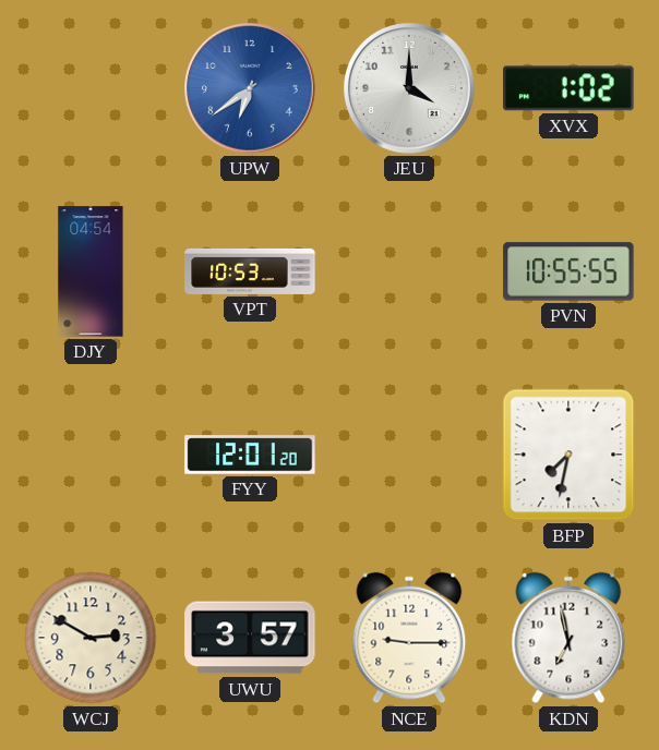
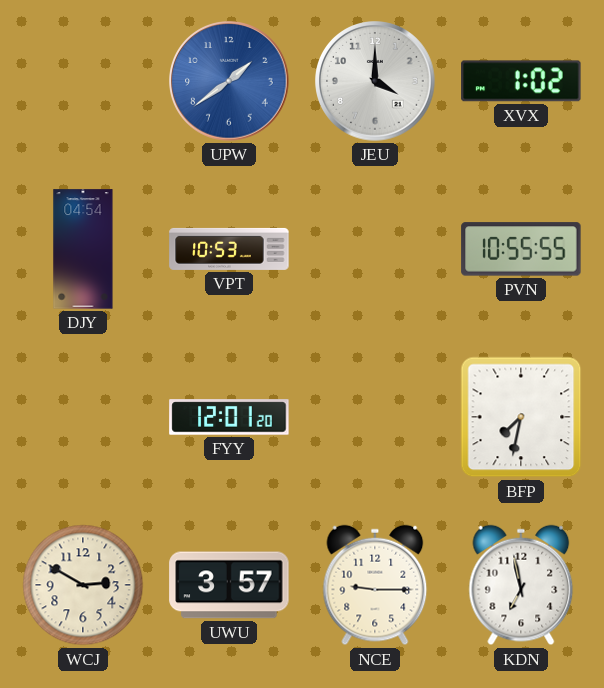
UPW: 6:39 -> 1:39 (229, 81)
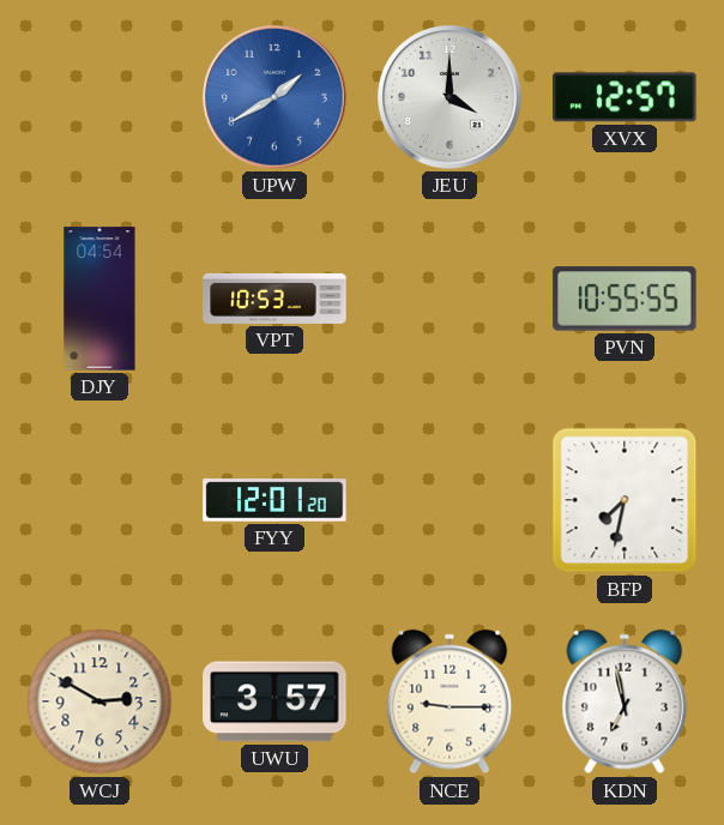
UPW: 1:39 -> 1:40 (274, 97)
XVX: 1:02 -> 12:57 (625, 97)
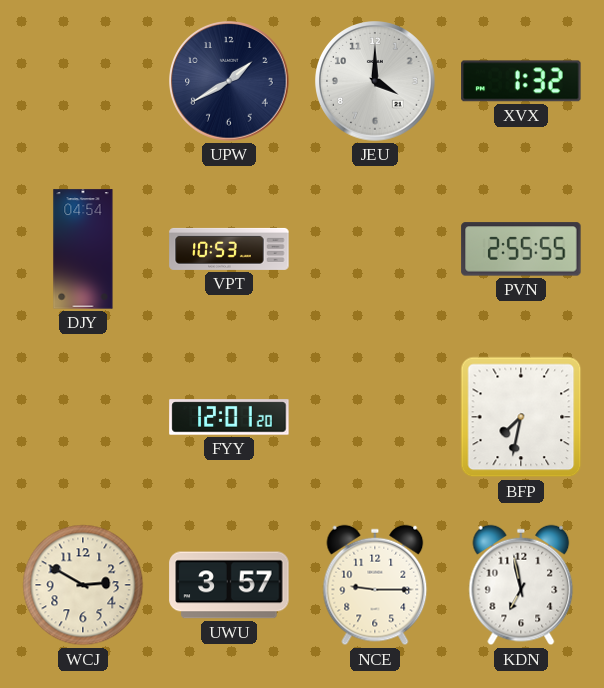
UPW dial: blue -> navy (229, 81)
XVX: 12:57 -> 1:32 (521, 81)
PVN: 10:55 -> 2:55 (521, 249)
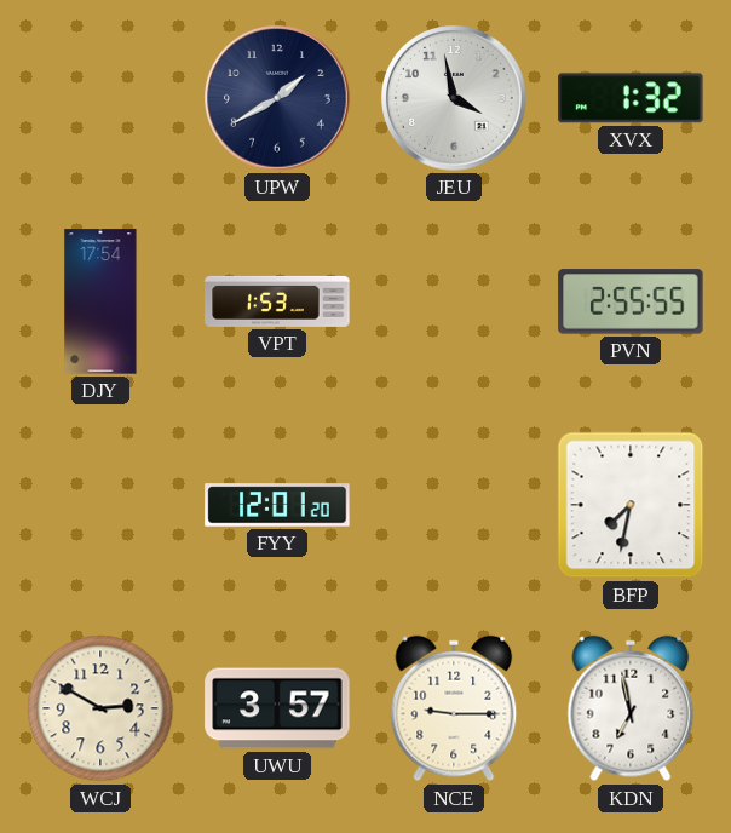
JEU: 4:00 -> 3:58 (454, 98)
DJY: 04:54 -> 17:54 (100, 301)
VPT: 10:53 -> 1:53 (277, 301)
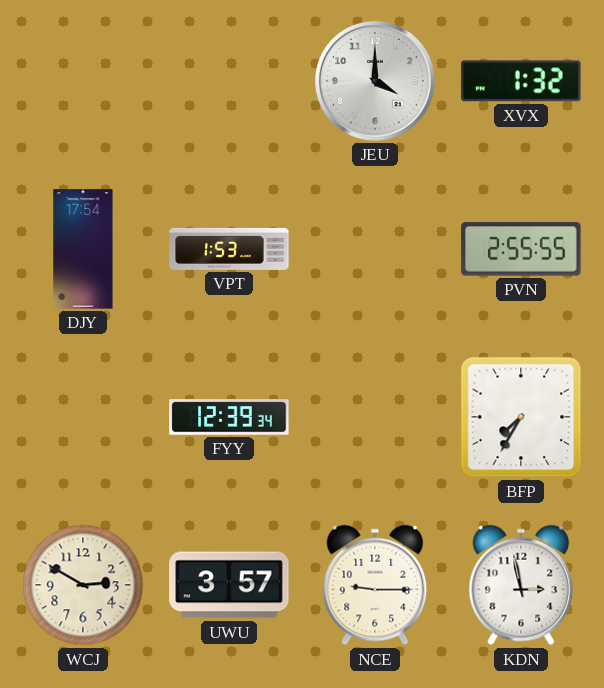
UPW: 1:40 -> none (277, 98)
JEU: 3:58 -> 4:00 (375, 81)
FYY: 12:01 -> 12:39 (229, 417)
BFP: 7:32 -> 7:35 (521, 417)
KDN: 6:58 -> 2:58 (521, 585)
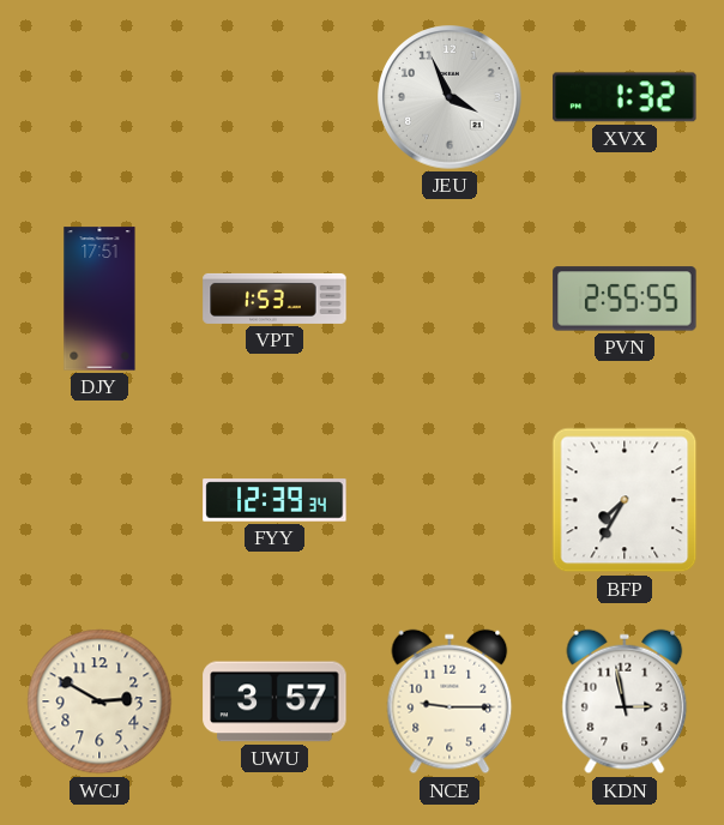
JEU: 4:00 -> 3:56 (450, 97)
DJY: 17:54 -> 17:51 (99, 299)
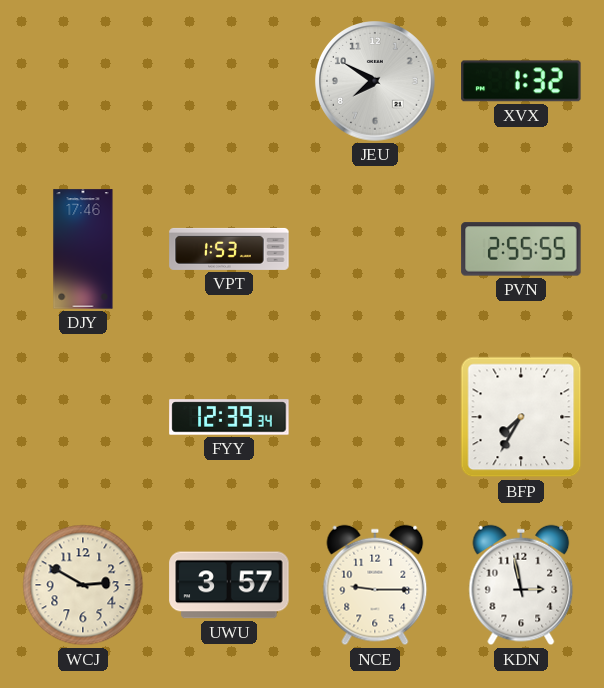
JEU: 3:56 -> 7:50 (375, 81)
DJY: 17:51 -> 17:46 (83, 249)
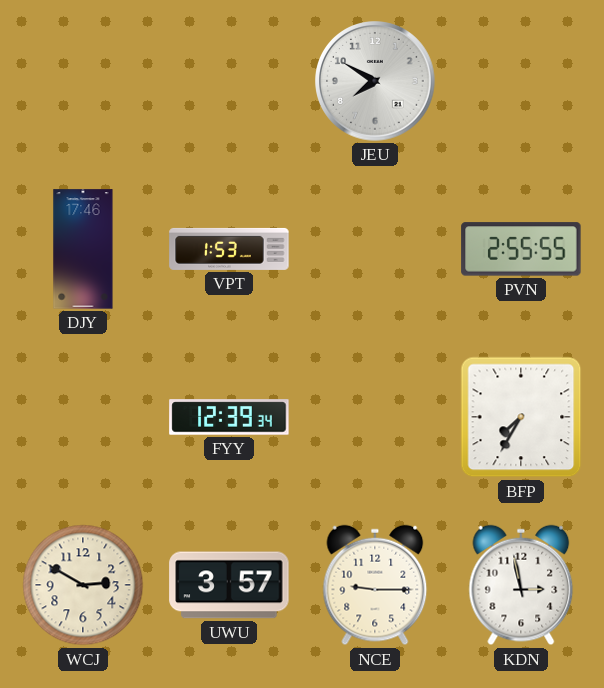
XVX: 1:32 -> none (521, 81)
